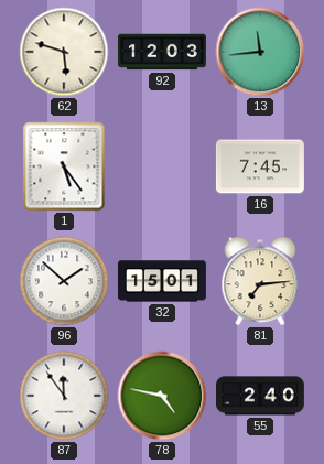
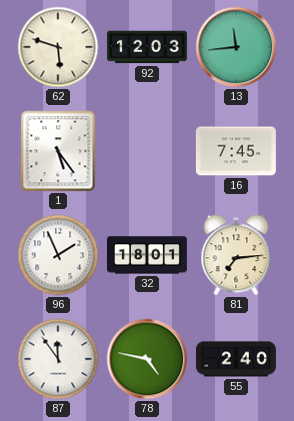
96: 1:52 -> 1:56 (58, 255)
32: 15:01 -> 18:01 (147, 255)
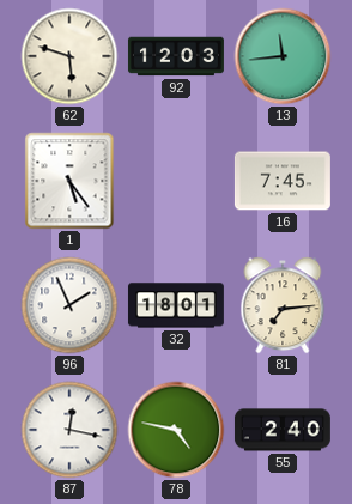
87: 11:54 -> 12:17 (69, 430)
